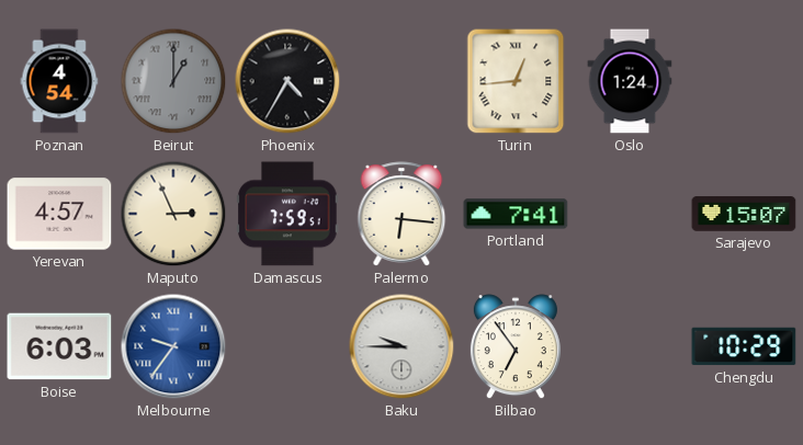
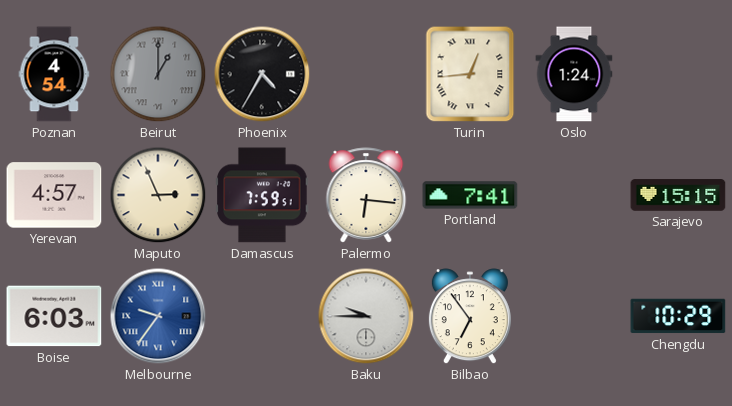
Sarajevo: 15:07 -> 15:15 (678, 195)
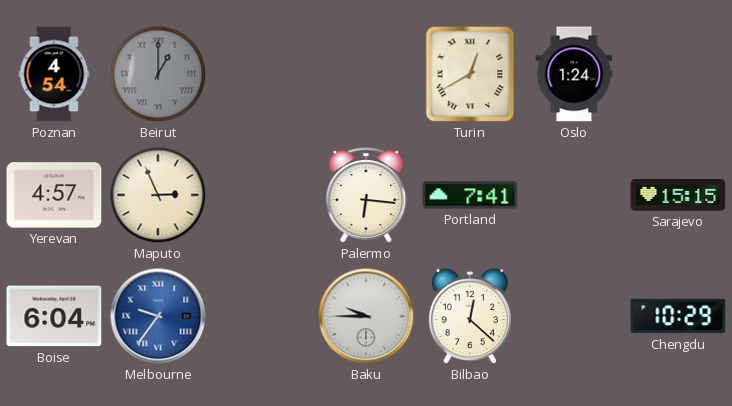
Phoenix: 4:35 -> none (262, 74)
Turin: 12:44 -> 12:40 (470, 74)
Damascus: 7:59 -> none (262, 195)
Boise: 6:03 -> 6:04 (54, 316)
Bilbao: 6:54 -> 12:22 (470, 317)
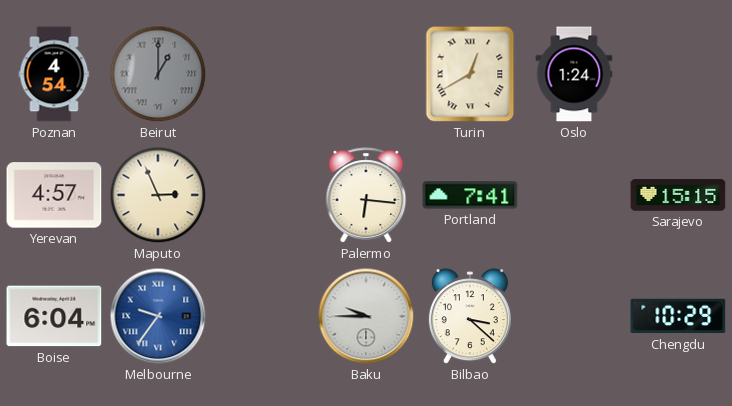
Bilbao: 12:22 -> 3:22 (470, 317)
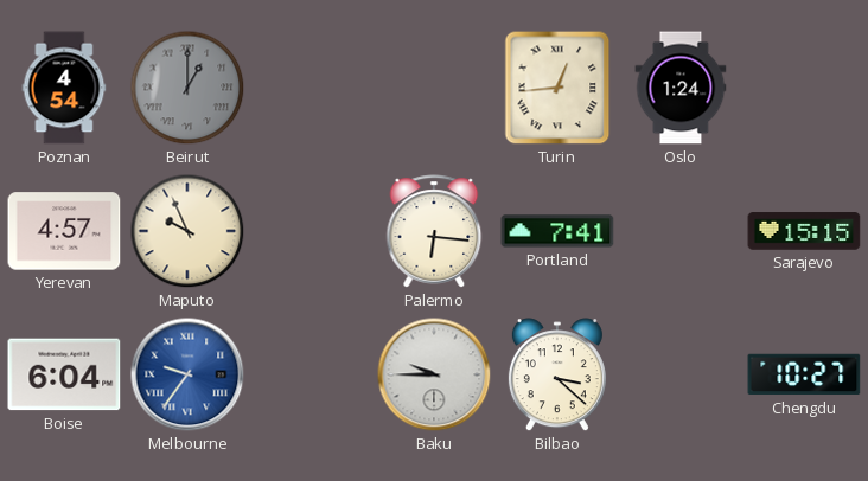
Turin: 12:40 -> 12:44 (557, 88)
Maputo: 2:56 -> 9:56 (187, 231)
Chengdu: 10:29 -> 10:27 (804, 374)
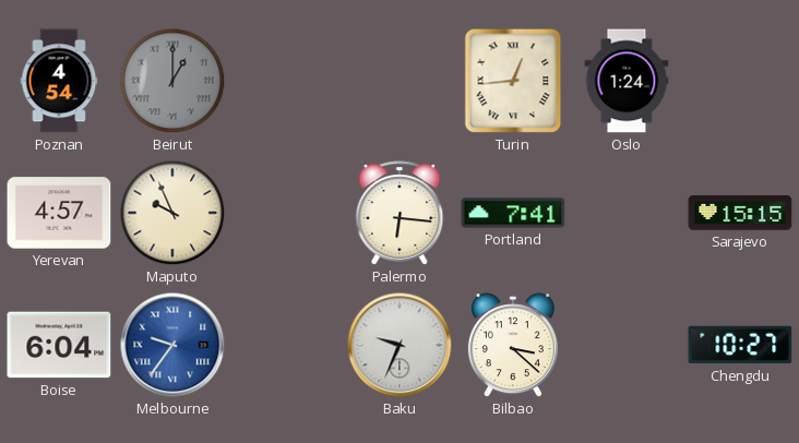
Baku: 9:45 -> 9:34 (399, 345)
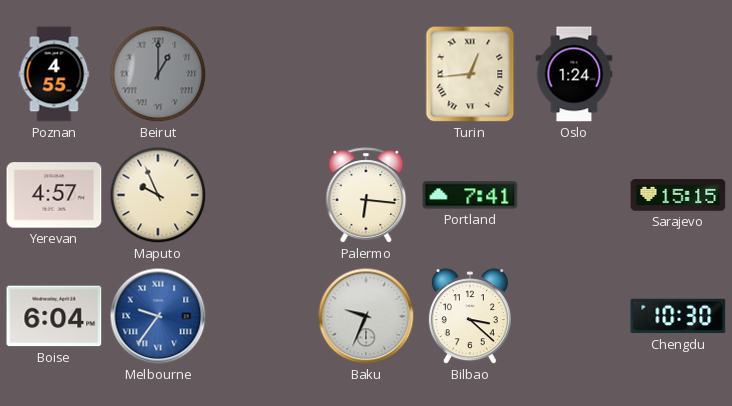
Poznan: 4:54 -> 4:55 (54, 74)
Chengdu: 10:27 -> 10:30 (678, 316)
